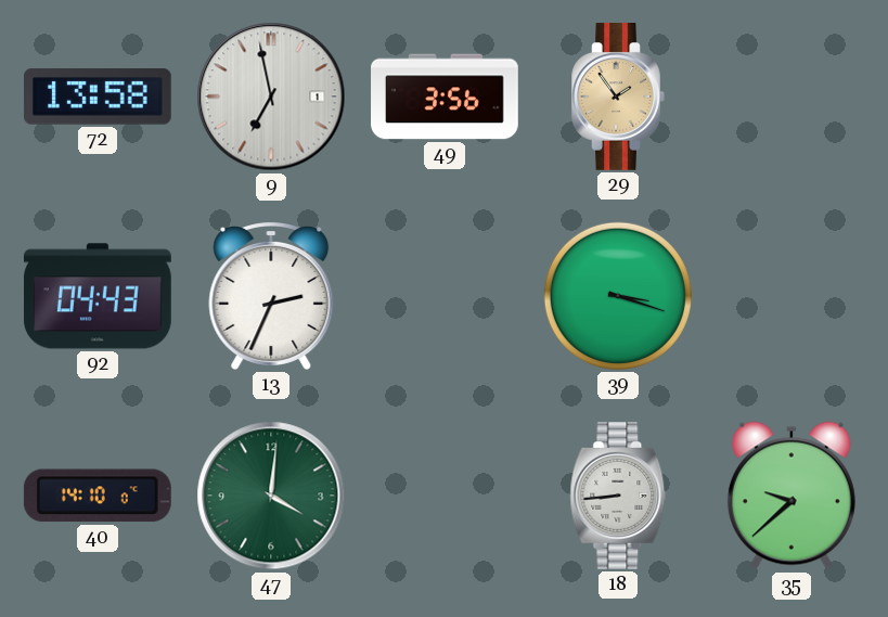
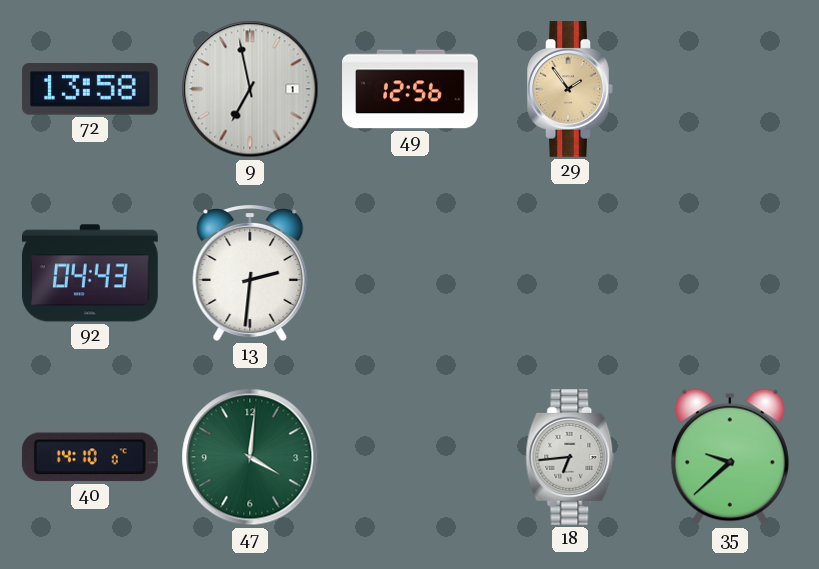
49: 3:56 -> 12:56 (410, 89)
13: 2:34 -> 2:31 (250, 273)
39: 3:18 -> none (618, 296)
18: 8:44 -> 6:44 (570, 458)
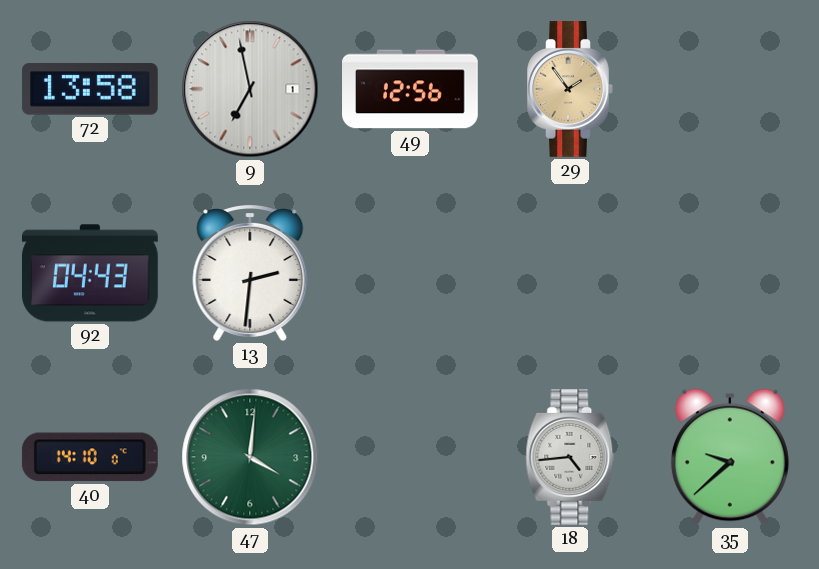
18: 6:44 -> 4:44 (570, 458)
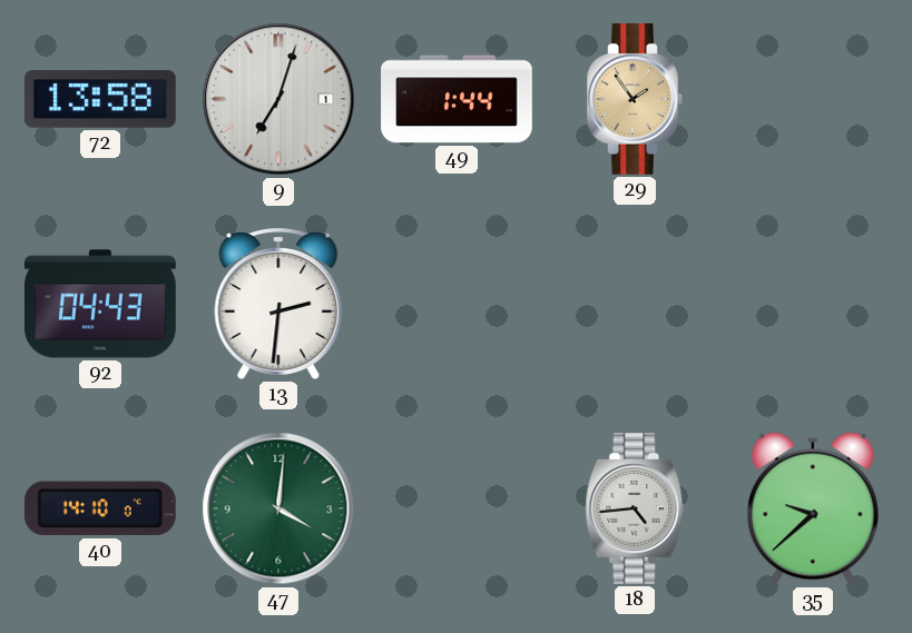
9: 6:58 -> 7:03 (278, 99)
49: 12:56 -> 1:44 (457, 99)
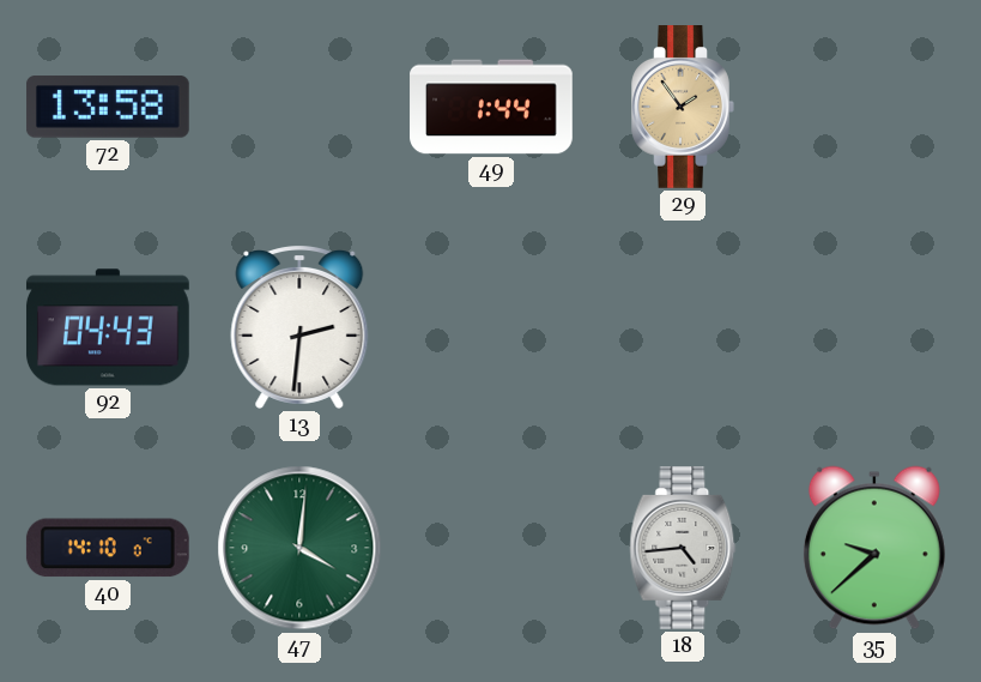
9: 7:03 -> none (278, 99)
